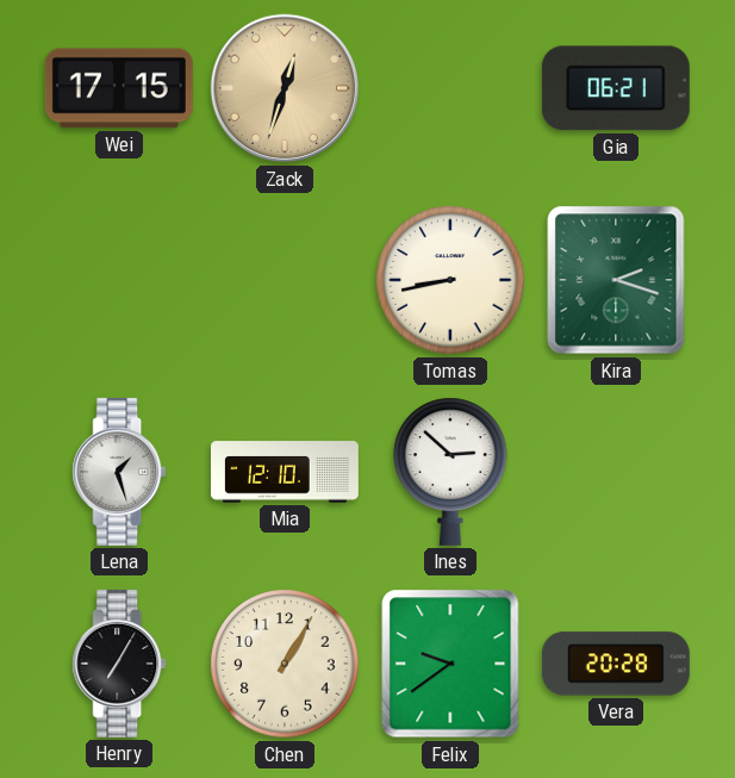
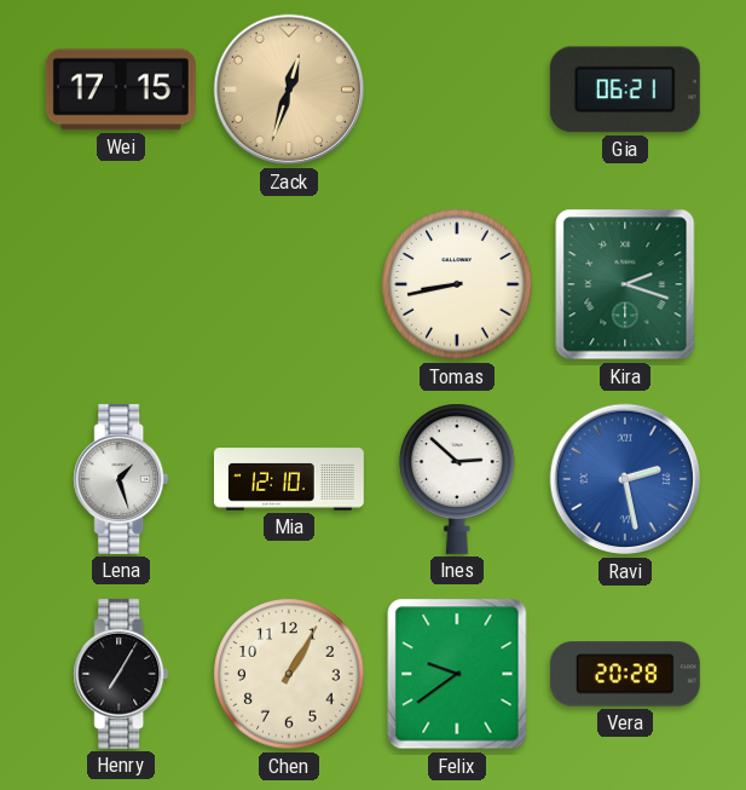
Ravi: none -> 2:28 (625, 479)
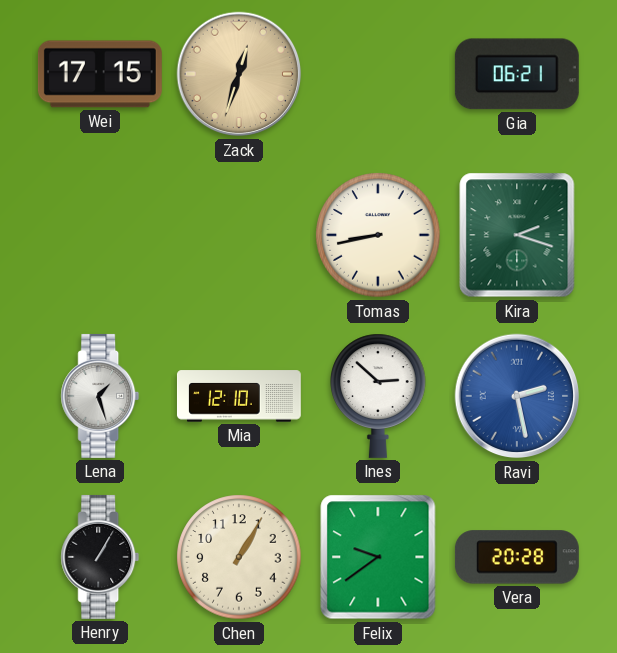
Henry: 7:05 -> 1:05 (100, 557)
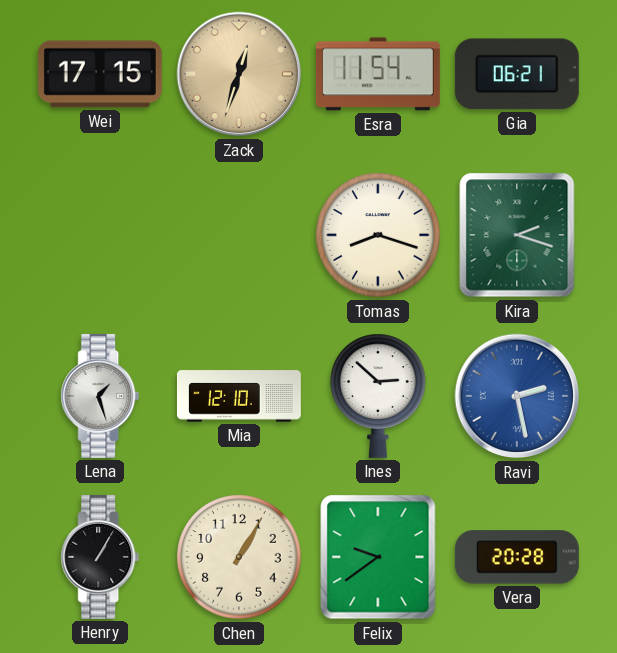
Esra: none -> 11:54 (378, 74)
Tomas: 8:43 -> 8:18 (378, 235)
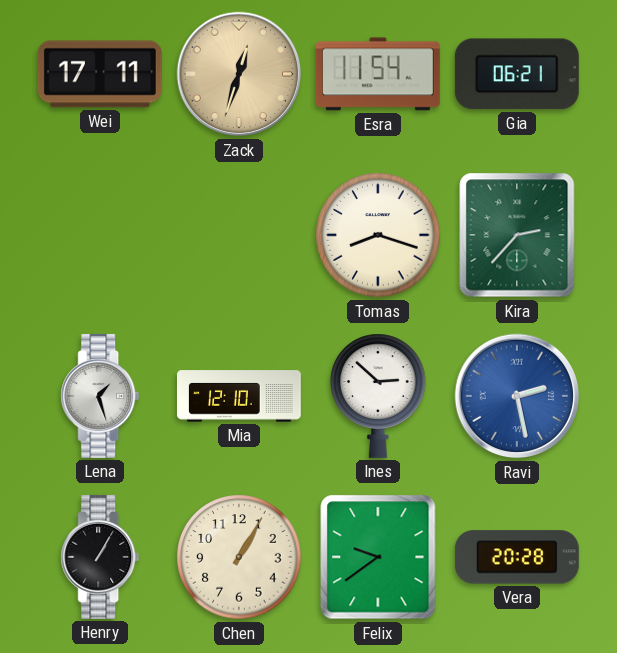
Wei: 17:15 -> 17:11 (100, 74)
Kira: 2:18 -> 2:37 (517, 235)
